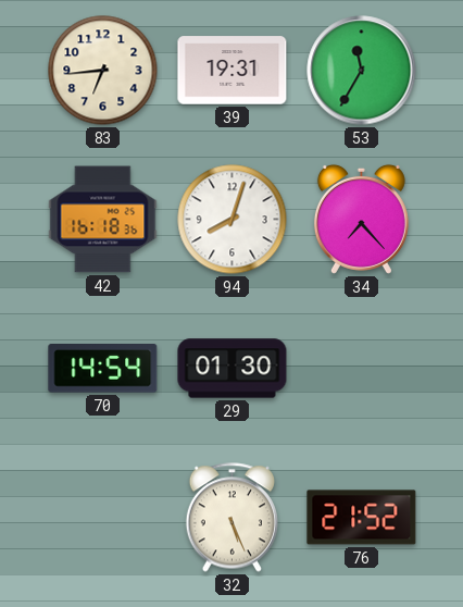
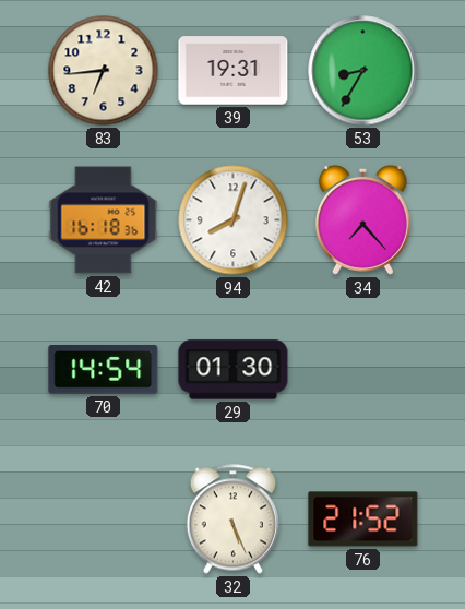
53: 11:35 -> 8:35 (363, 71)
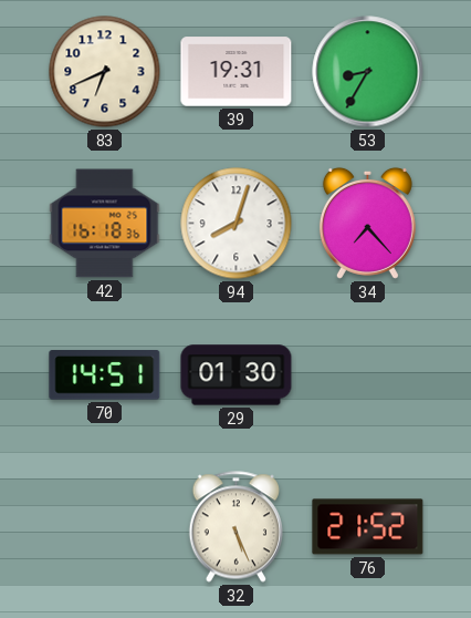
83: 6:44 -> 6:41 (105, 72)
70: 14:54 -> 14:51 (105, 375)
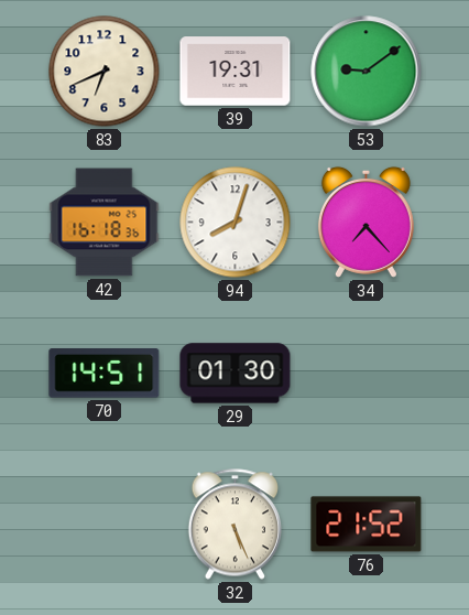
53: 8:35 -> 9:09 (367, 72)
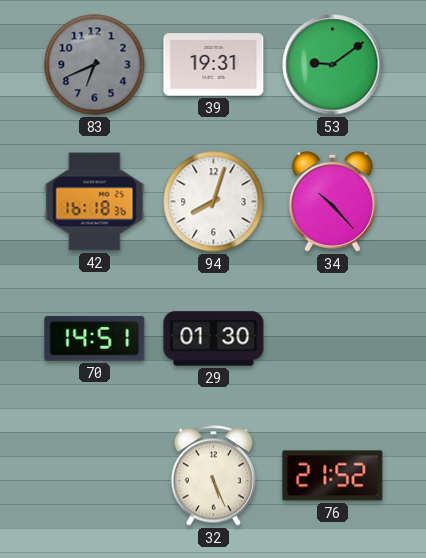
83 dial: cream -> grey (95, 65)
34: 7:23 -> 10:23 (332, 201)
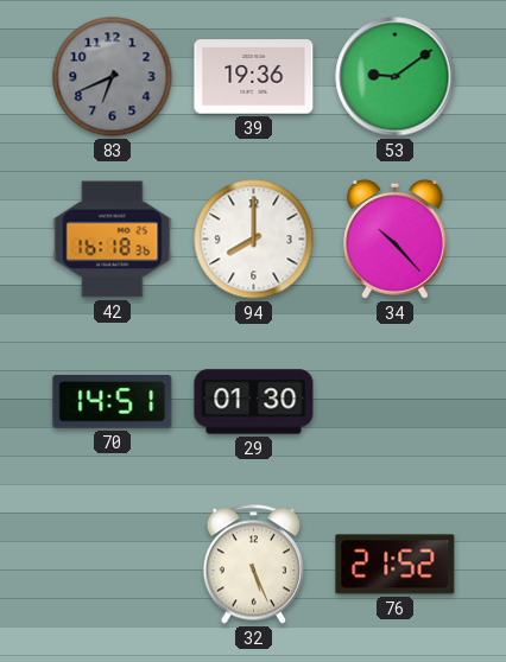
39: 19:31 -> 19:36 (254, 77)
94: 8:03 -> 8:00 (254, 240)
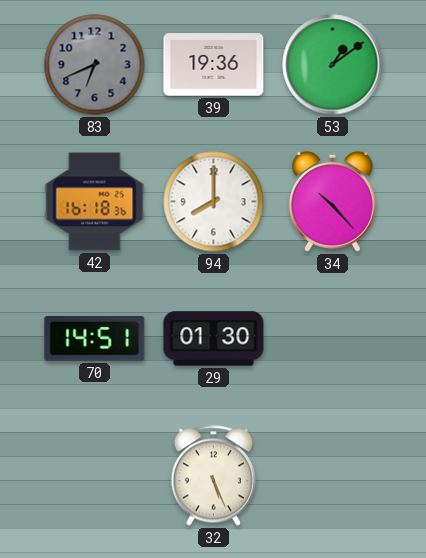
53: 9:09 -> 1:09 (333, 65)
76: 21:52 -> none (396, 565)
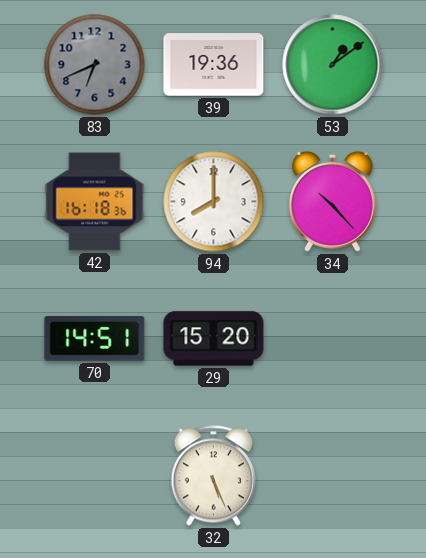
29: 01:30 -> 15:20 (214, 339)
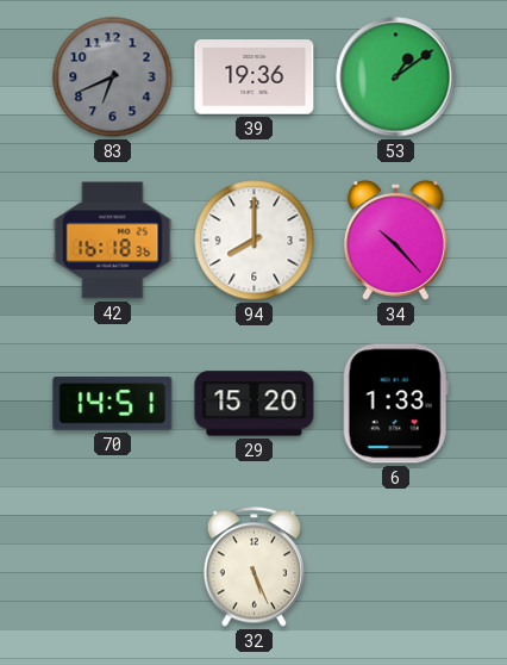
6: none -> 1:33 (395, 404)
